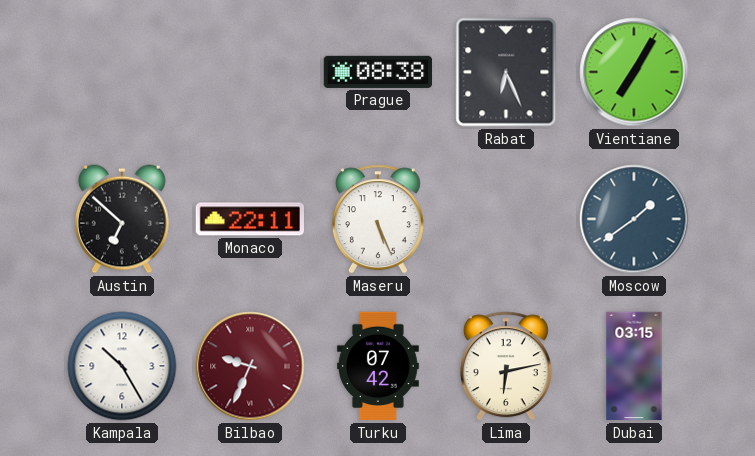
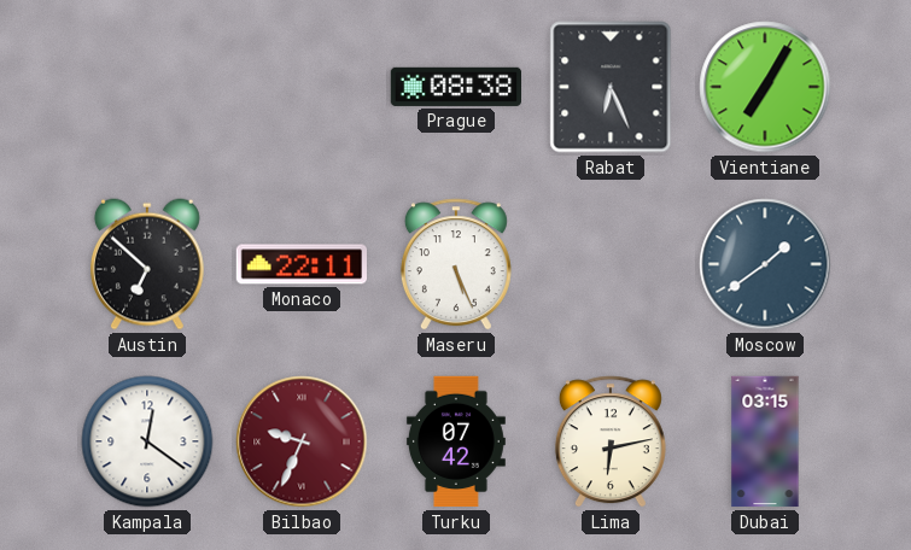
Kampala: 10:25 -> 12:21 (147, 441)
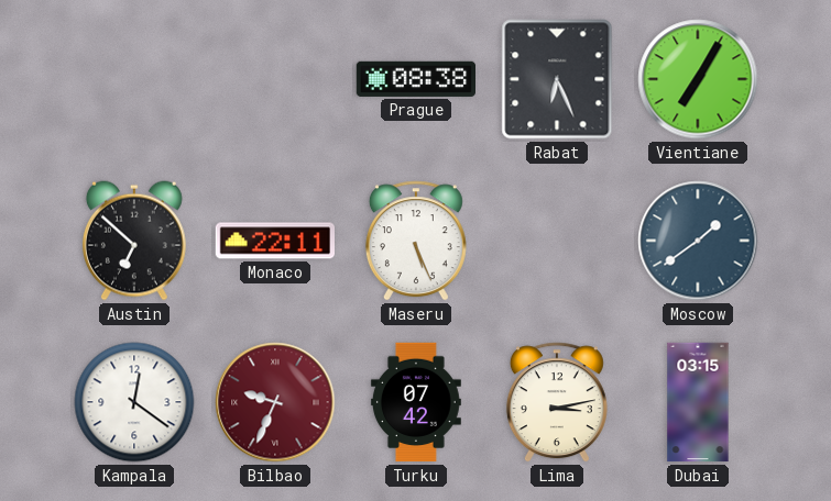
Lima: 6:13 -> 3:13 (557, 402)
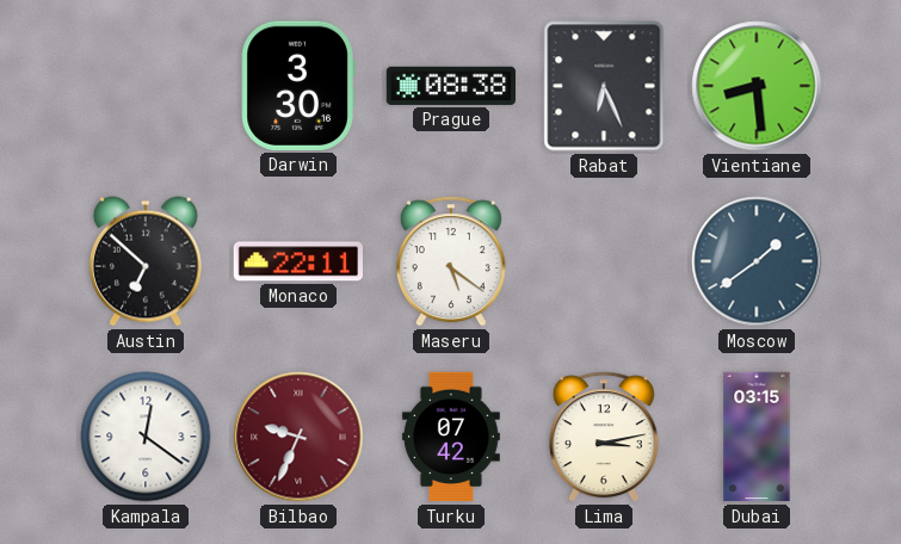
Darwin: none -> 3:30 (298, 86)
Vientiane: 7:05 -> 8:29 (757, 86)
Maseru: 5:26 -> 5:21 (451, 261)
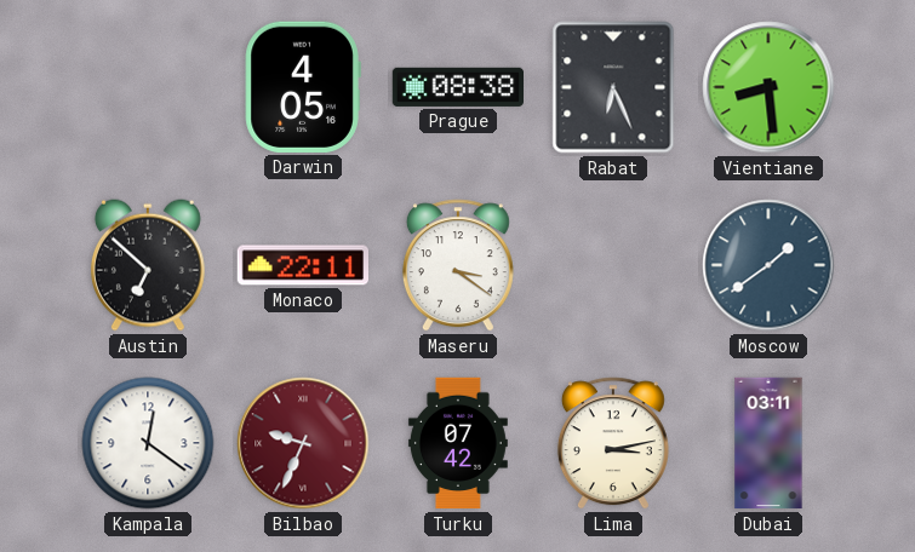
Darwin: 3:30 -> 4:05 (303, 87)
Maseru: 5:21 -> 3:21 (458, 265)
Dubai: 03:15 -> 03:11 (768, 443)
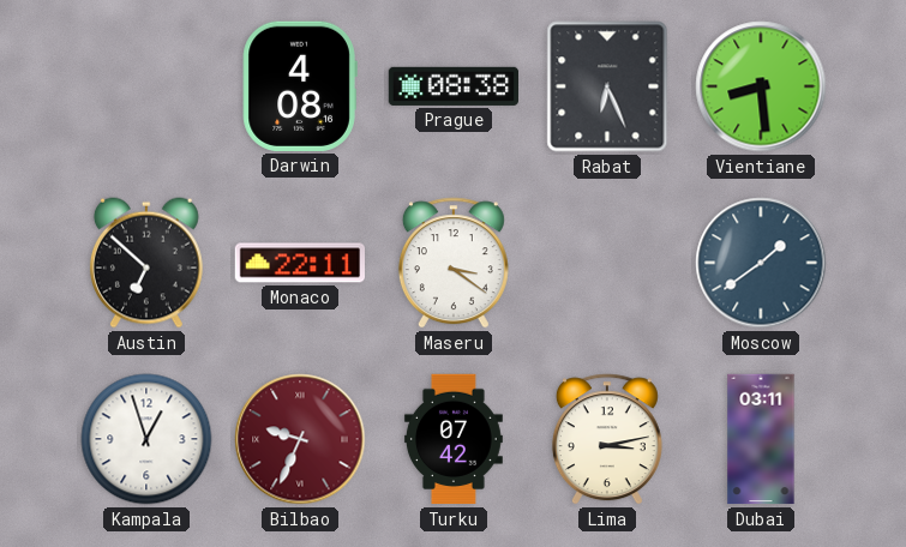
Darwin: 4:05 -> 4:08 (300, 86)
Kampala: 12:21 -> 12:57 (146, 439)
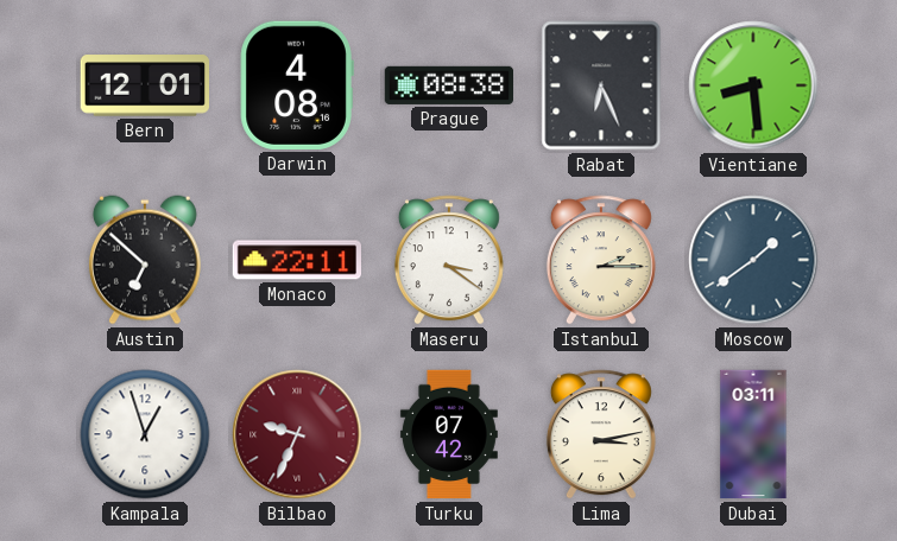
Bern: none -> 12:01 (144, 85)
Istanbul: none -> 2:15 (601, 260)
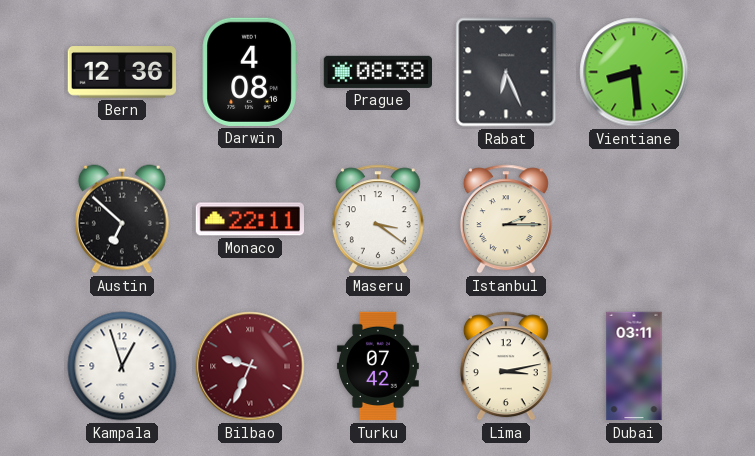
Bern: 12:01 -> 12:36 (121, 72)
Moscow: 1:39 -> none (753, 260)
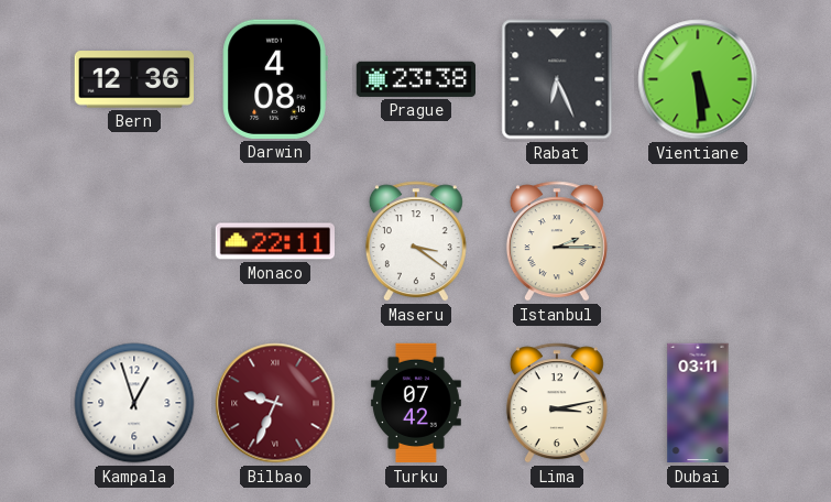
Prague: 08:38 -> 23:38 (415, 79)
Vientiane: 8:29 -> 5:29 (698, 79)
Austin: 6:52 -> none (122, 219)
